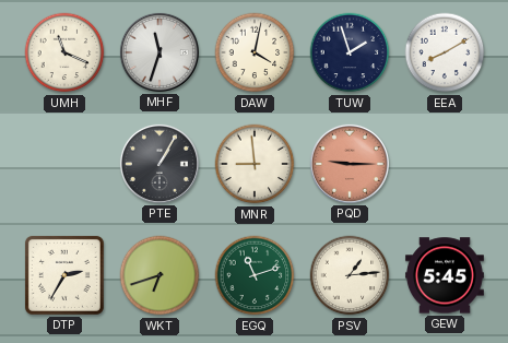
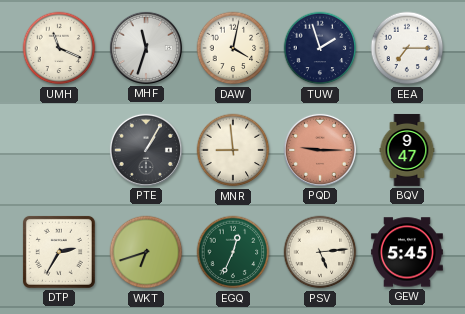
EEA: 8:10 -> 7:15 (407, 48)
BQV: none -> 9:47 (407, 150)
EGQ: 11:12 -> 12:34 (233, 252)
PSV: 1:14 -> 5:14 (320, 252)
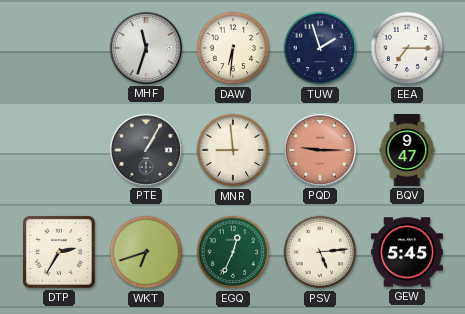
UMH: 11:19 -> none (59, 48)
DAW: 4:02 -> 6:31 (233, 48)
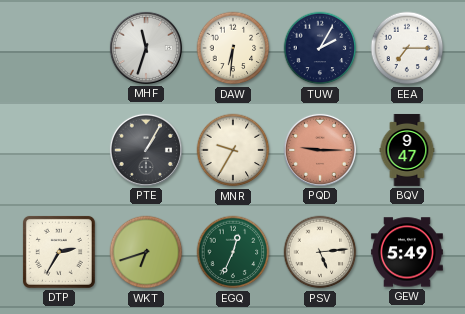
TUW: 1:57 -> 2:05 (320, 48)
MNR: 8:59 -> 9:35 (233, 150)
GEW: 5:45 -> 5:49 (407, 252)
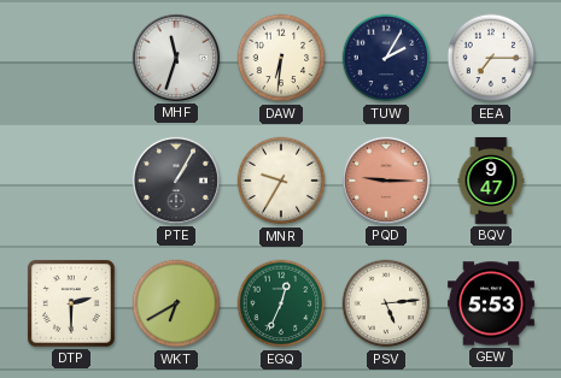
DTP: 2:35 -> 2:30 (71, 303)
WKT: 6:42 -> 6:40 (176, 303)
GEW: 5:49 -> 5:53 (491, 303)
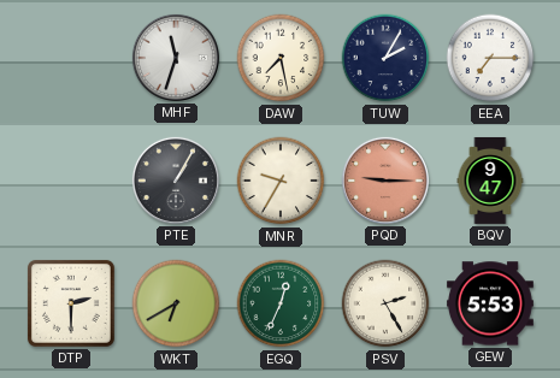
DAW: 6:31 -> 7:28 (281, 58)
PSV: 5:14 -> 2:25 (385, 303)
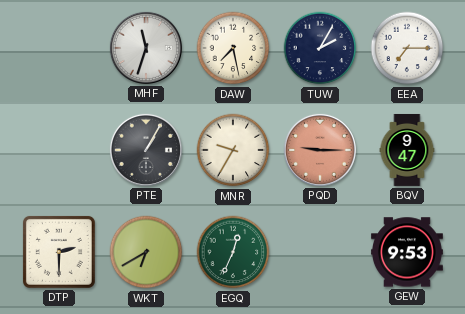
PSV: 2:25 -> none (385, 303)
GEW: 5:53 -> 9:53 (407, 252)
